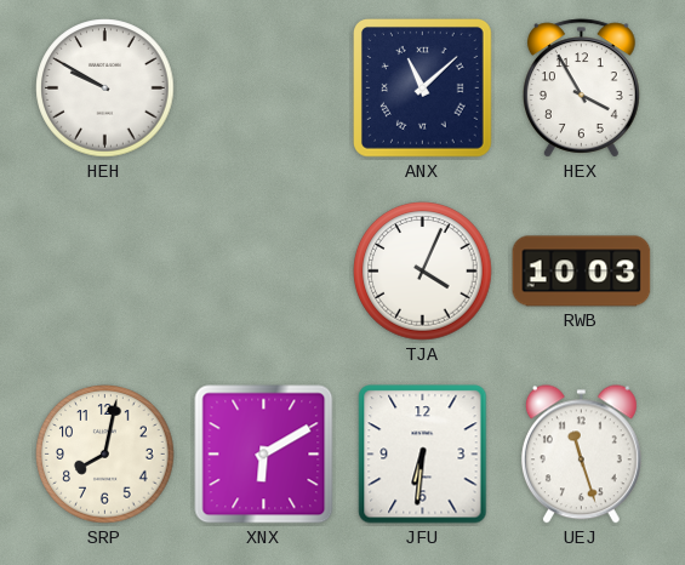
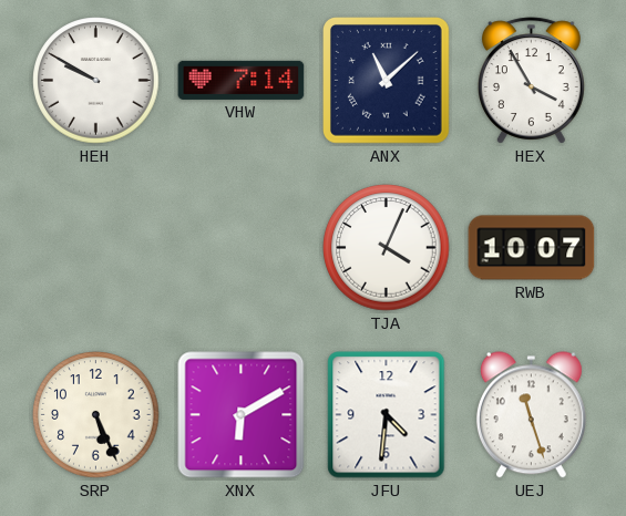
VHW: none -> 7:14 (242, 80)
RWB: 10:03 -> 10:07 (532, 248)
SRP: 8:02 -> 5:26 (96, 415)
JFU: 6:31 -> 4:31 (387, 415)
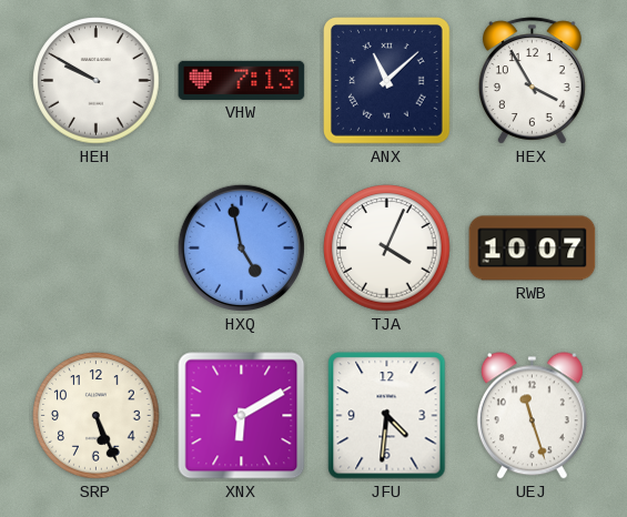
VHW: 7:14 -> 7:13 (242, 80)
HXQ: none -> 4:58 (241, 247)
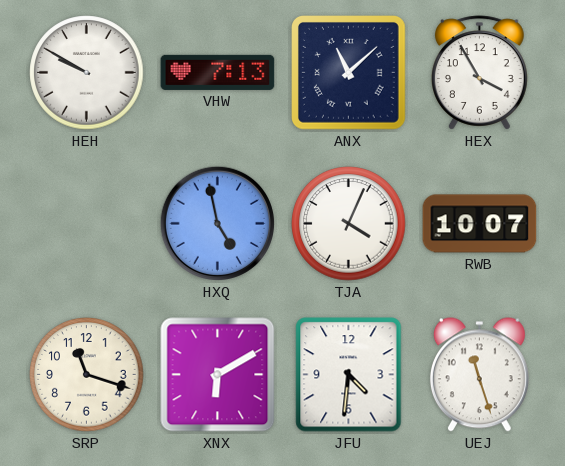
SRP: 5:26 -> 11:18 (87, 375)
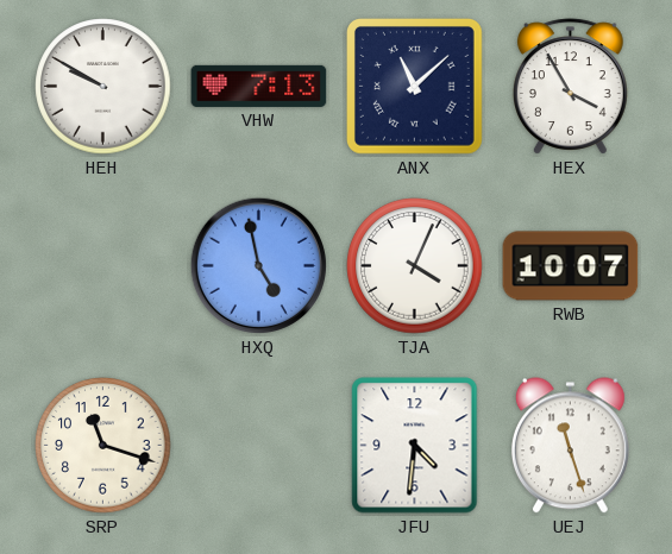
XNX: 6:10 -> none (218, 375)
